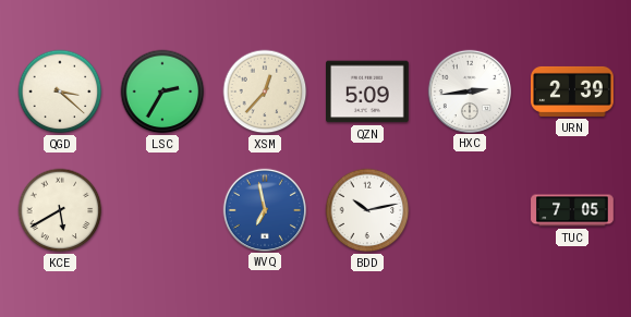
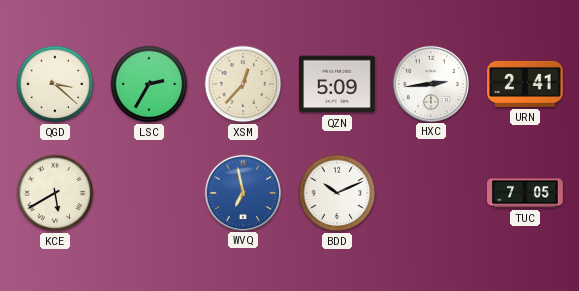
URN: 2:39 -> 2:41 (525, 84)
BDD: 10:13 -> 10:11 (337, 193)
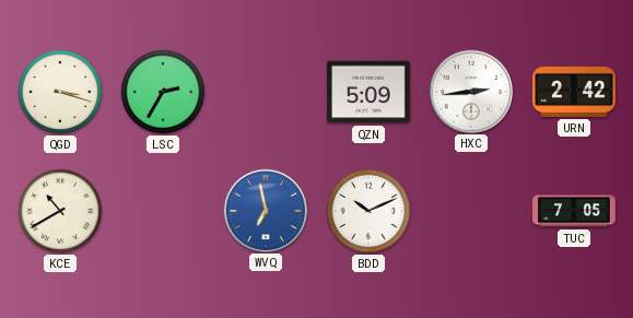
QGD: 3:22 -> 3:18 (60, 92)
XSM: 12:37 -> none (243, 84)
URN: 2:41 -> 2:42 (574, 92)
KCE: 5:40 -> 10:40 (60, 211)
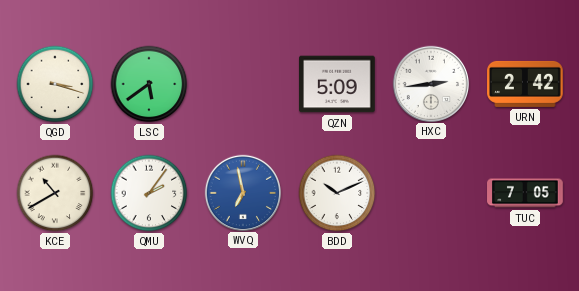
LSC: 2:35 -> 5:39 (149, 84)
QMU: none -> 2:06 (149, 193)
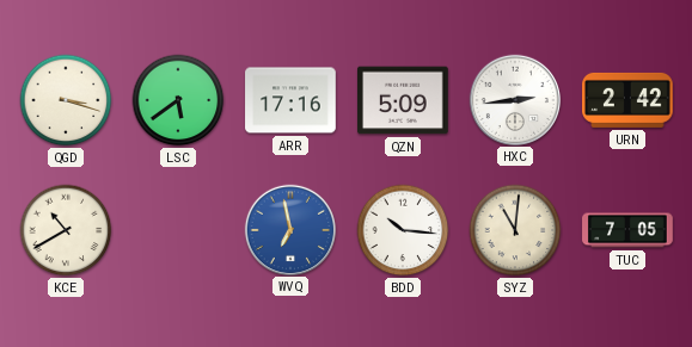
ARR: none -> 17:16 (290, 100)
QMU: 2:06 -> none (149, 193)
BDD: 10:11 -> 10:16 (403, 230)
SYZ: none -> 11:01 (515, 230)
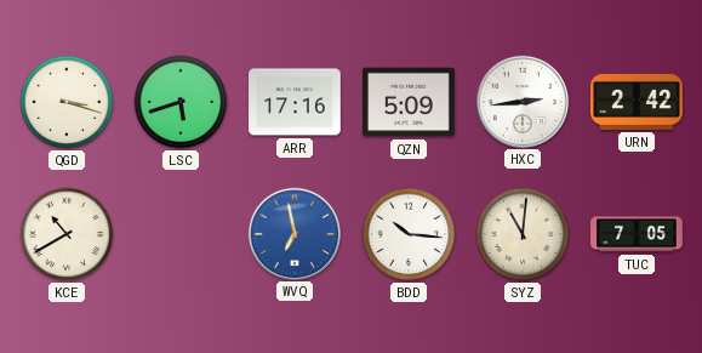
LSC: 5:39 -> 5:42 (181, 102)
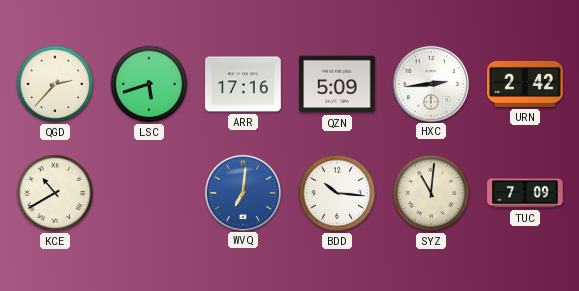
QGD: 3:18 -> 2:37 (55, 84)
WVQ: 6:58 -> 7:01 (242, 192)
TUC: 7:05 -> 7:09 (525, 193)
